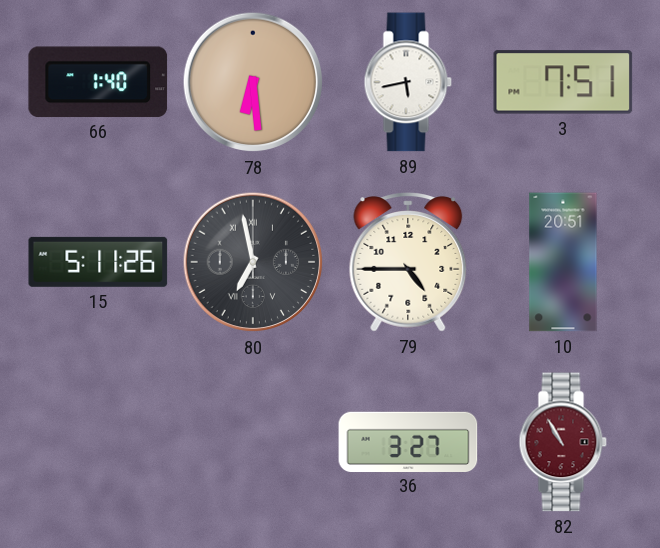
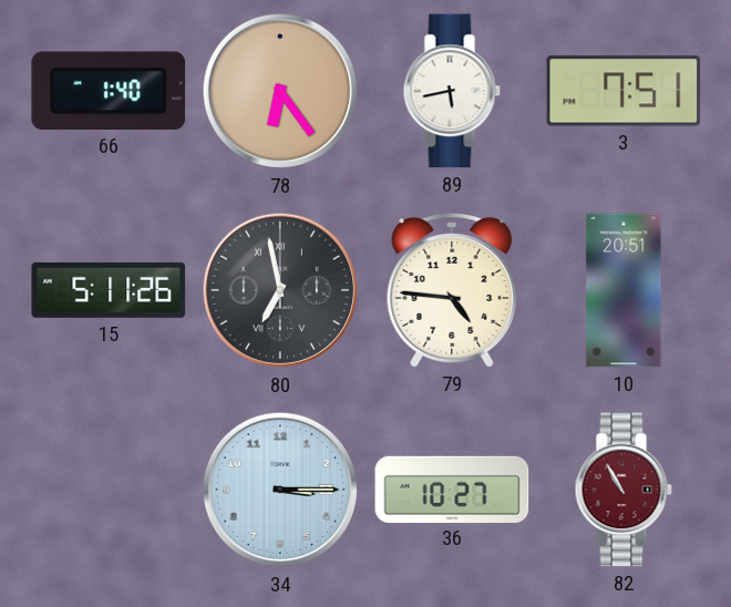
78: 6:29 -> 6:24 (280, 91)
79: 4:45 -> 4:46 (452, 290)
34: none -> 3:15 (280, 490)
36: 3:27 -> 10:27 (452, 488)
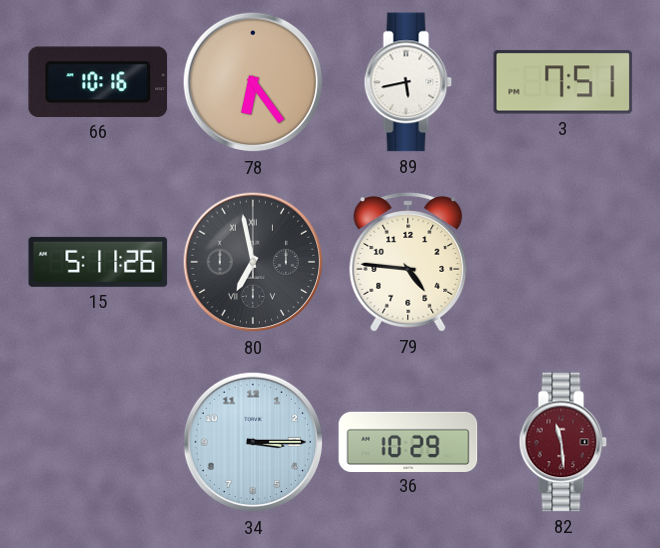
66: 1:40 -> 10:16 (98, 82)
10: 20:51 -> none (624, 290)
36: 10:27 -> 10:29 (408, 441)
82: 10:55 -> 11:29 (563, 442)
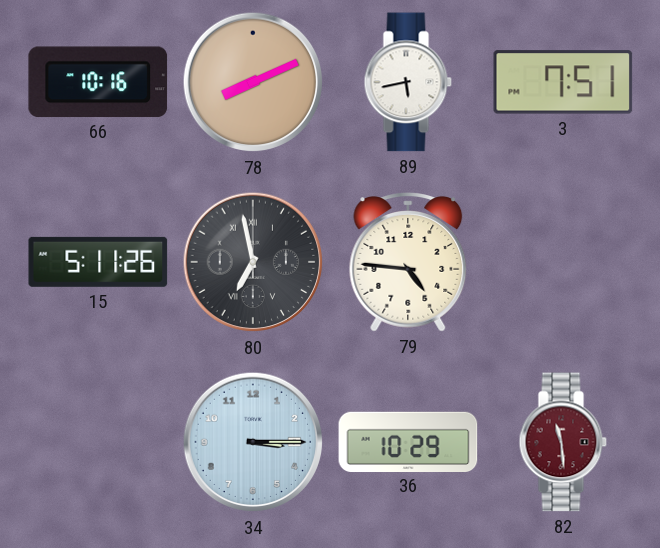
78: 6:24 -> 8:11 (253, 82)
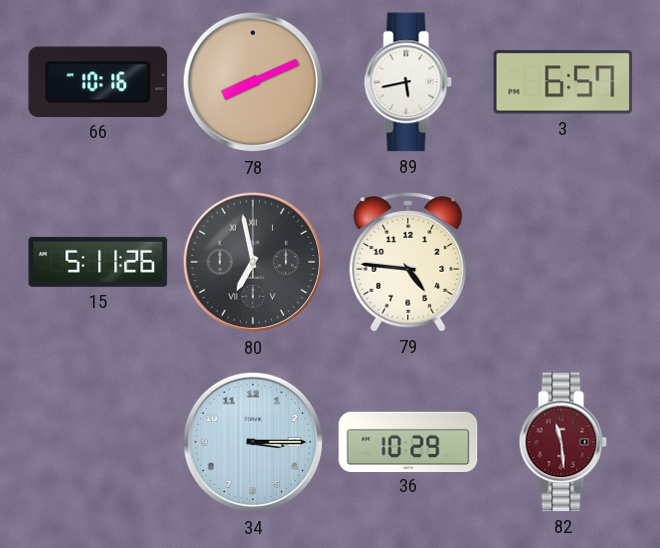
3: 7:51 -> 6:57 (563, 82)
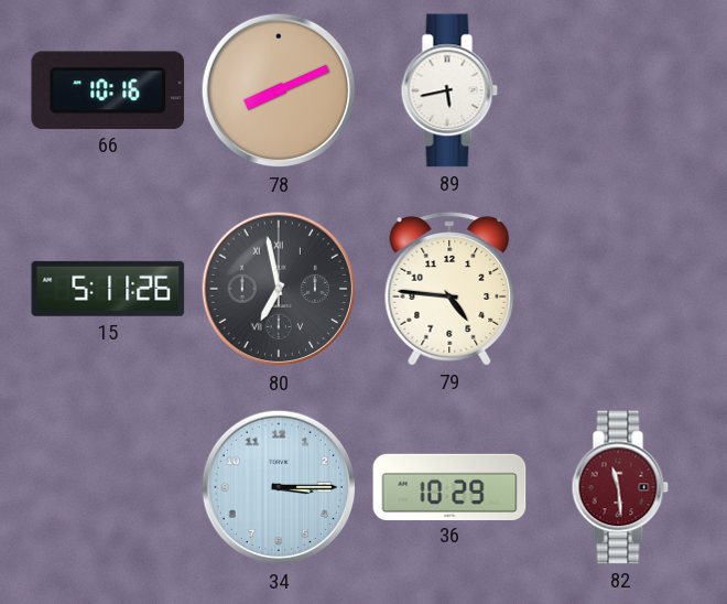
3: 6:57 -> none (563, 82)
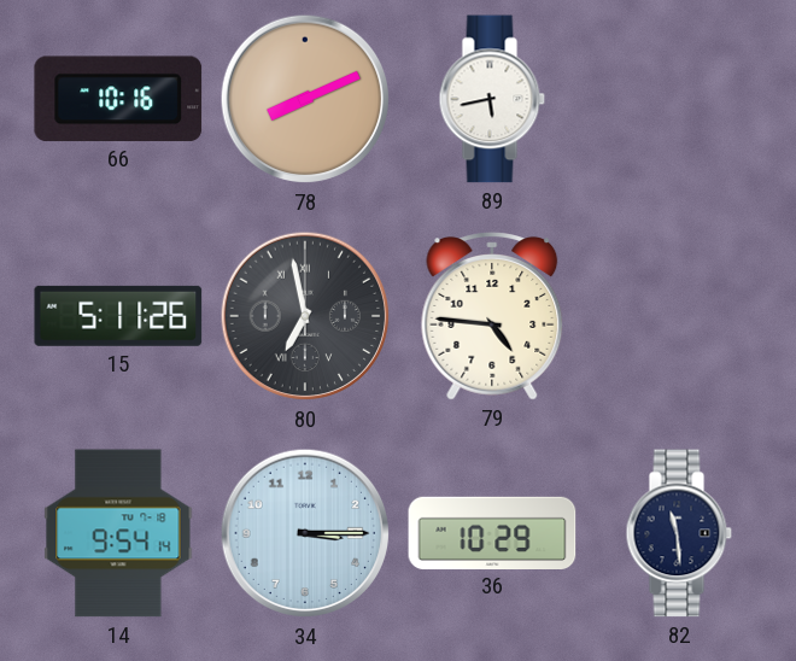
14: none -> 9:54 (118, 533)
82 dial: burgundy -> navy (679, 533)
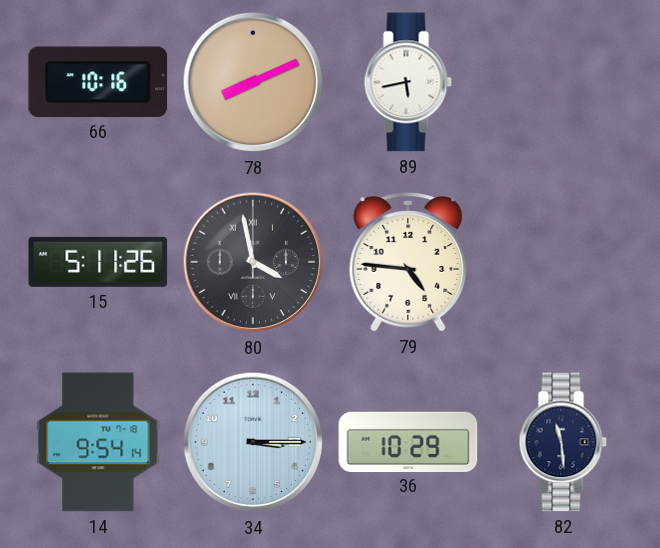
80: 6:58 -> 3:58 (253, 262)
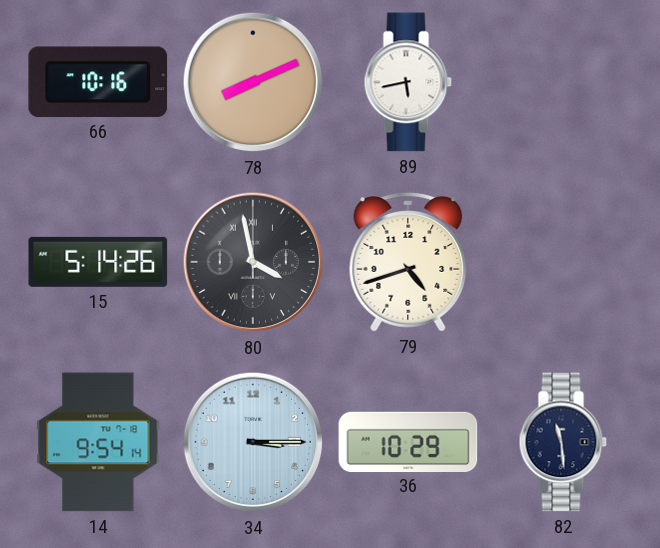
15: 5:11 -> 5:14 (98, 262)
79: 4:46 -> 4:42 (408, 262)
